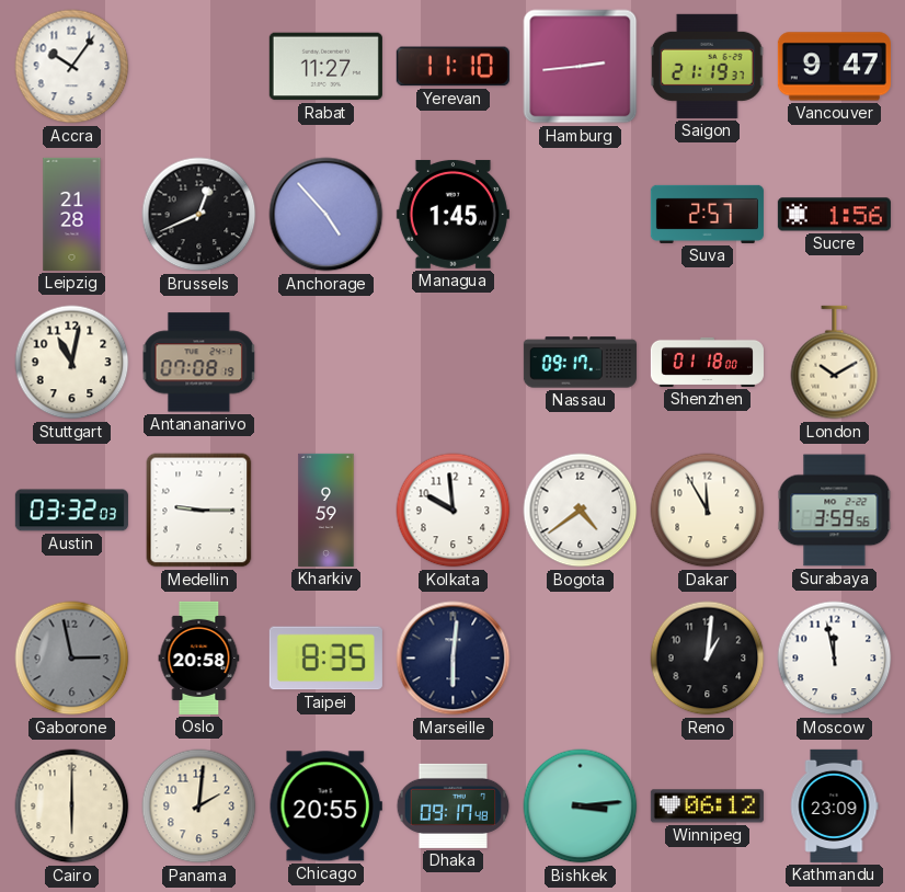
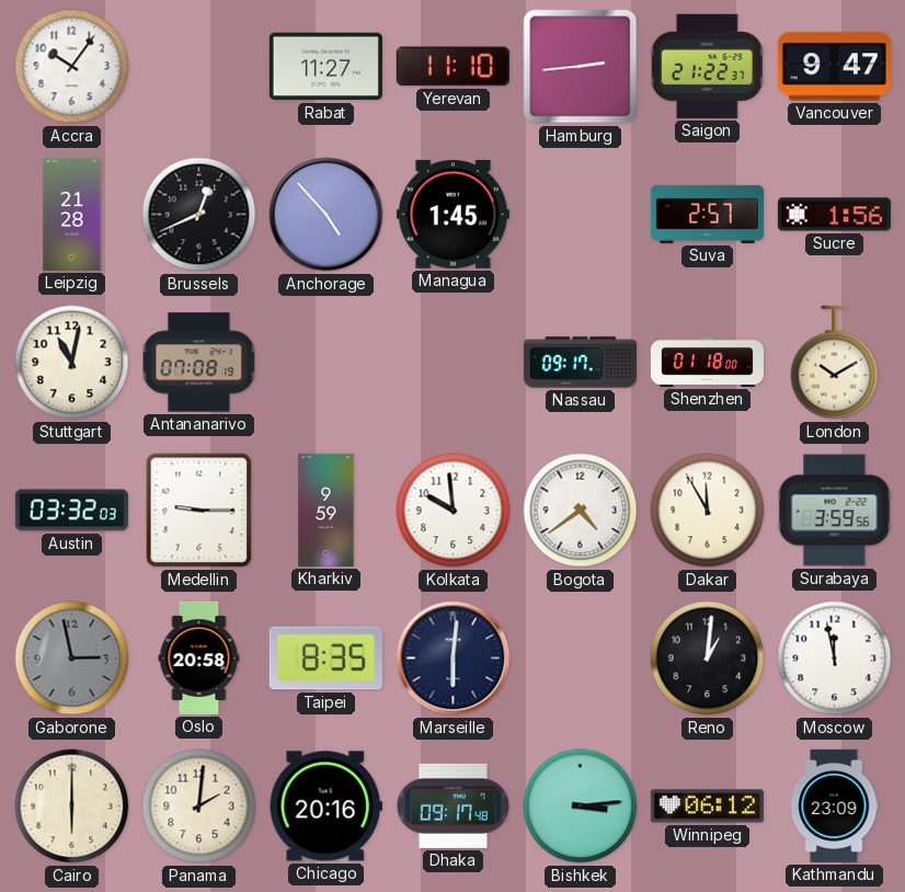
Saigon: 21:19 -> 21:22 (707, 66)
Chicago: 20:55 -> 20:16 (325, 807)
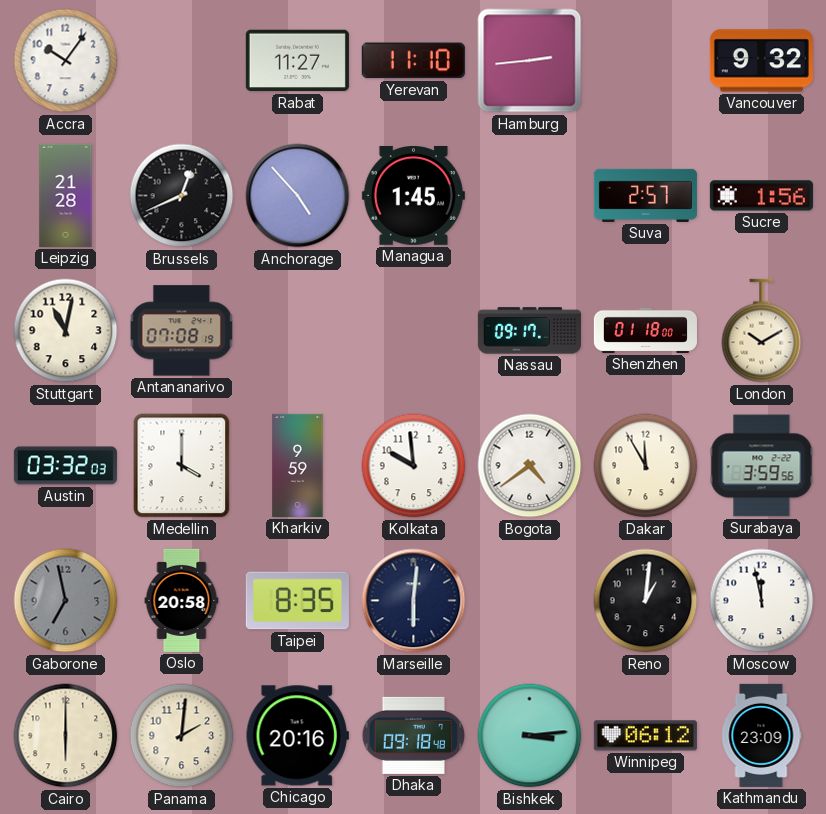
Saigon: 21:22 -> none (707, 66)
Vancouver: 9:47 -> 9:32 (761, 61)
Medellin: 9:15 -> 4:00 (182, 466)
Gaborone: 2:58 -> 6:58 (66, 601)
Dhaka: 09:17 -> 09:18 (414, 735)
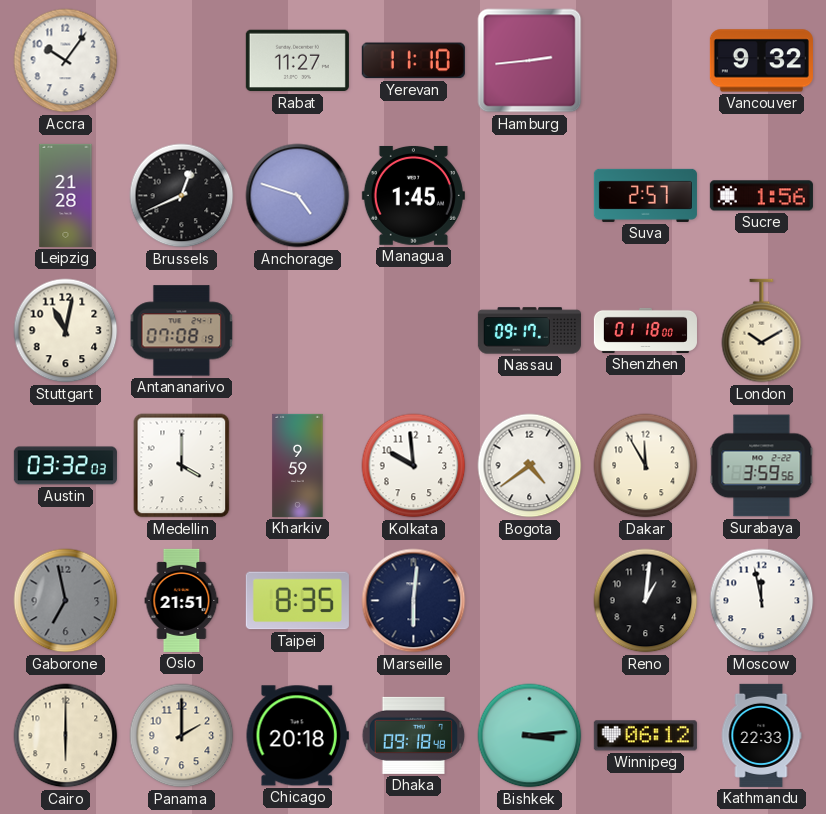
Anchorage: 4:53 -> 4:48 (298, 196)
Oslo: 20:58 -> 21:51 (182, 600)
Panama: 2:01 -> 2:00 (182, 736)
Chicago: 20:16 -> 20:18 (297, 736)
Kathmandu: 23:09 -> 22:33 (761, 735)
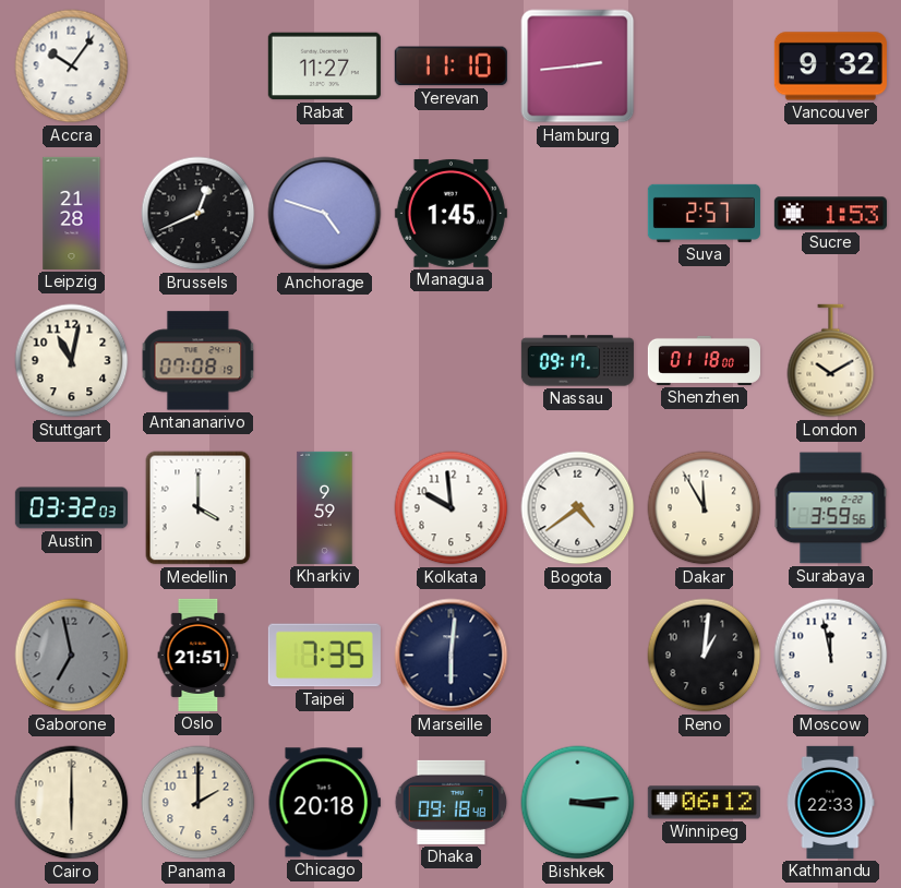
Sucre: 1:56 -> 1:53 (830, 214)
Taipei: 8:35 -> 7:35 (324, 656)
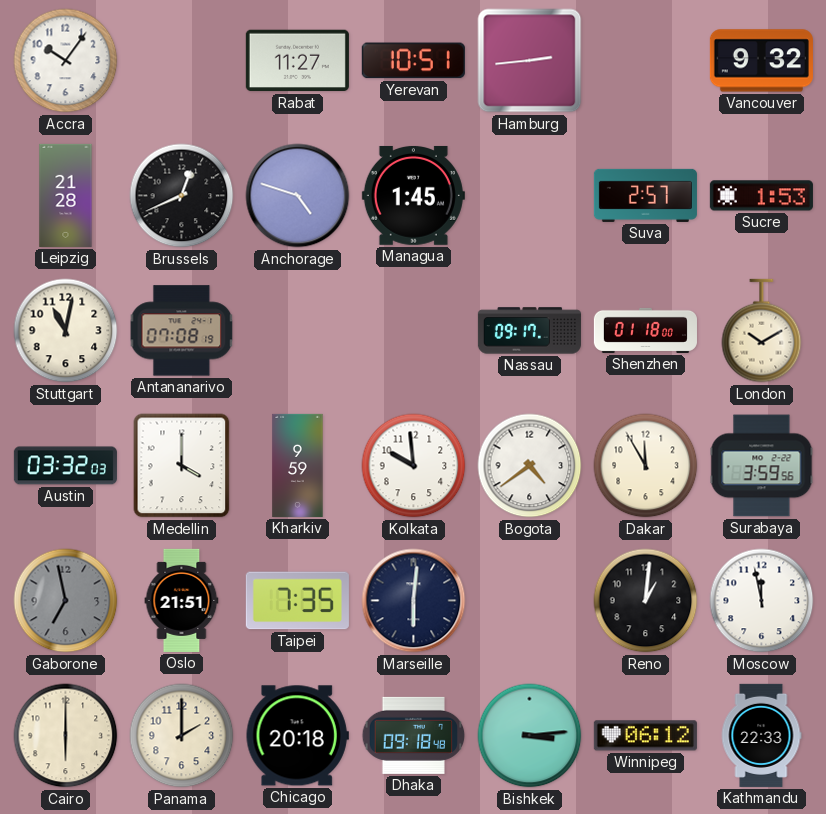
Yerevan: 11:10 -> 10:51 (413, 61)
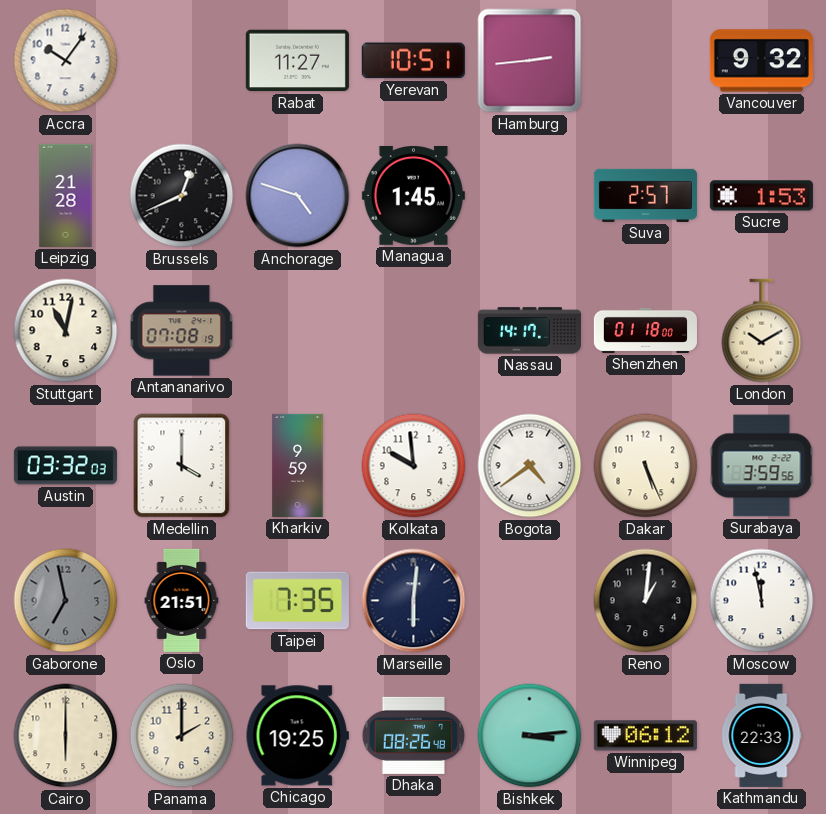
Nassau: 09:17 -> 14:17 (529, 331)
Dakar: 11:55 -> 5:26 (646, 466)
Chicago: 20:18 -> 19:25 (297, 736)
Dhaka: 09:18 -> 08:26 (414, 735)
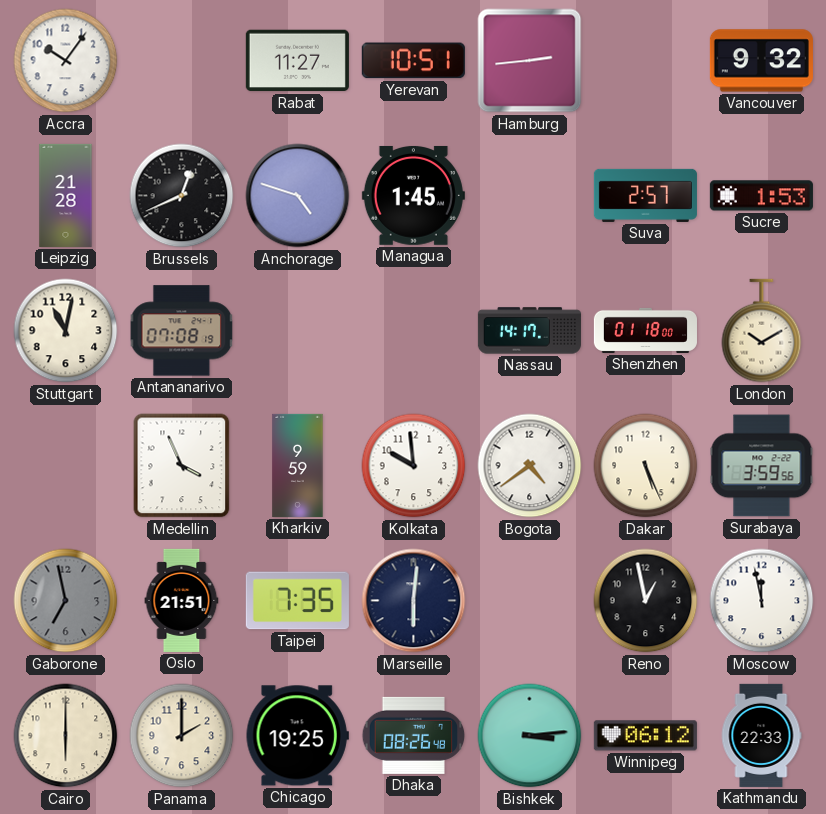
Austin: 03:32 -> none (65, 466)
Medellin: 4:00 -> 3:56 (182, 466)
Reno: 1:01 -> 12:58 (646, 601)
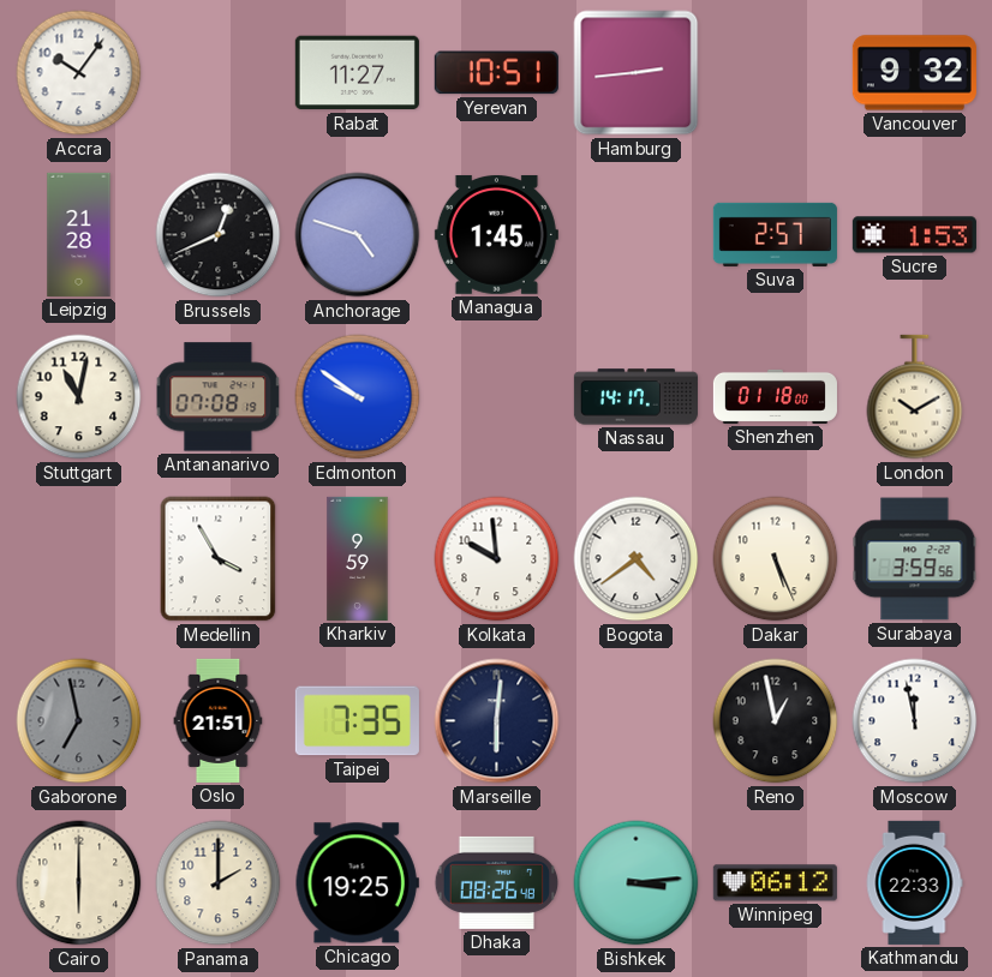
Edmonton: none -> 9:51 (358, 397)
Medellin: 3:56 -> 3:55 (219, 559)
